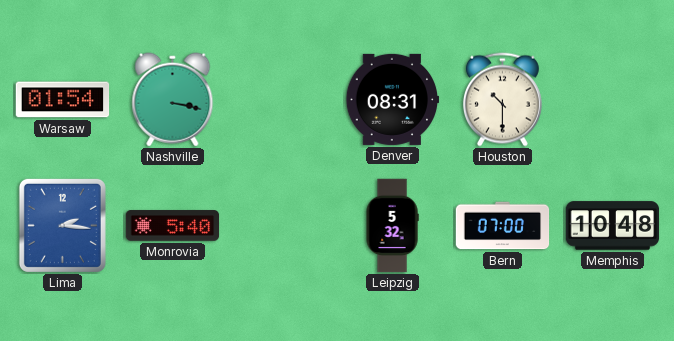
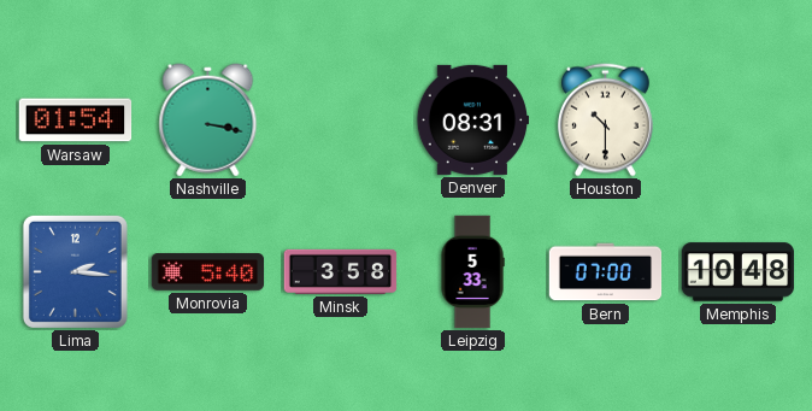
Minsk: none -> 3:58 (341, 271)
Leipzig: 5:32 -> 5:33 (472, 272)
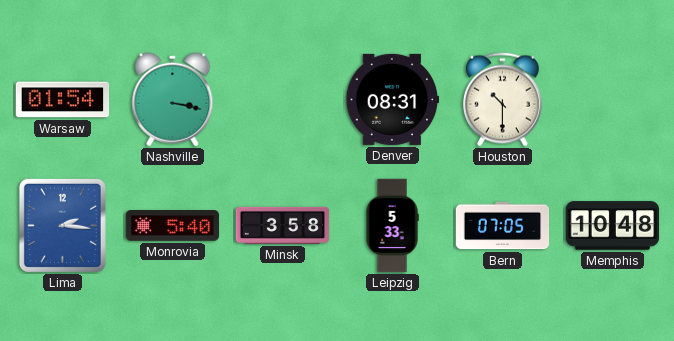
Bern: 07:00 -> 07:05 (503, 226)
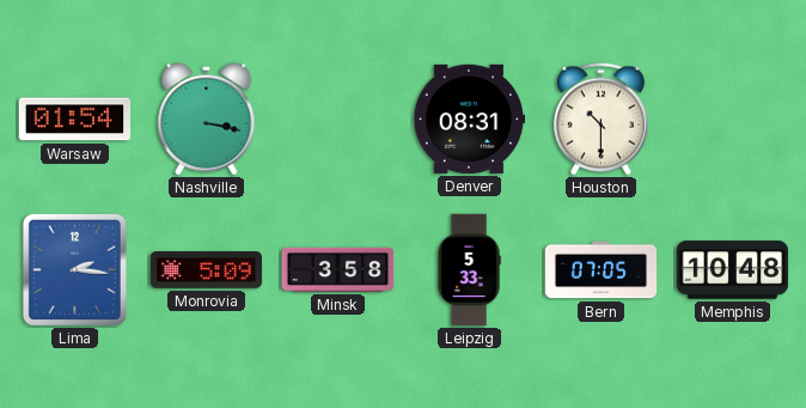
Monrovia: 5:40 -> 5:09 (207, 270)
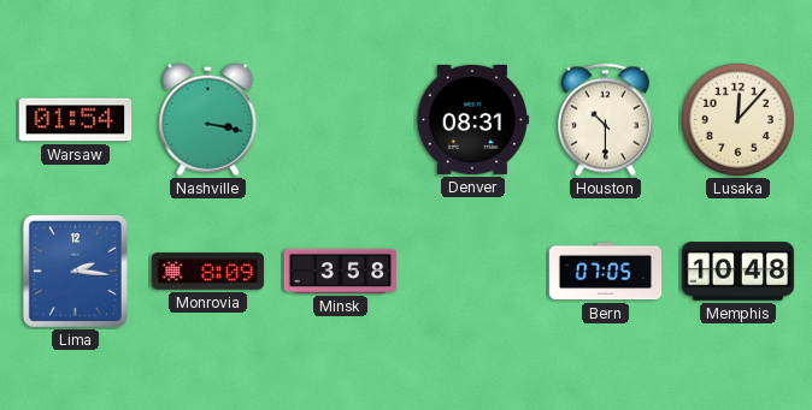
Lusaka: none -> 12:07 (737, 119)
Monrovia: 5:09 -> 8:09 (208, 272)
Leipzig: 5:33 -> none (469, 270)
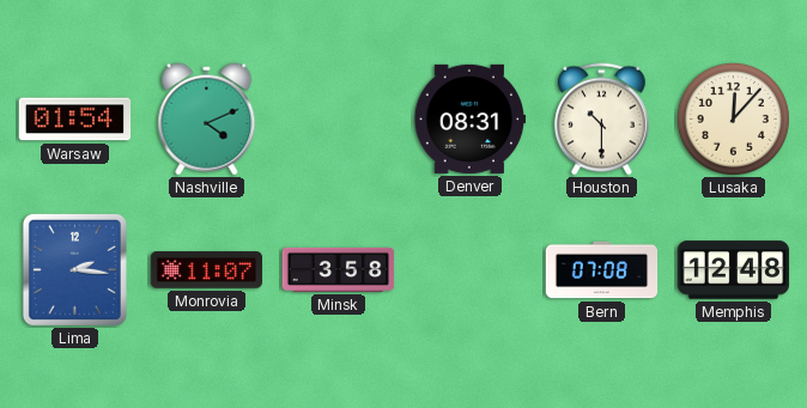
Nashville: 3:17 -> 4:11 (207, 120)
Monrovia: 8:09 -> 11:07 (207, 270)
Bern: 07:05 -> 07:08 (602, 270)
Memphis: 10:48 -> 12:48 (734, 270)
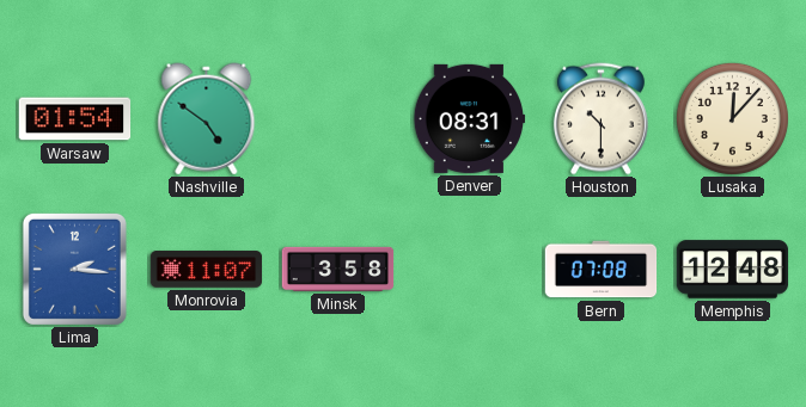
Nashville: 4:11 -> 4:51 (207, 119)
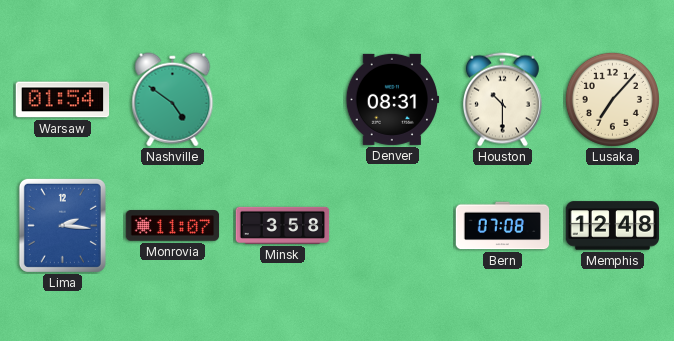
Lusaka: 12:07 -> 7:07 (612, 99)
